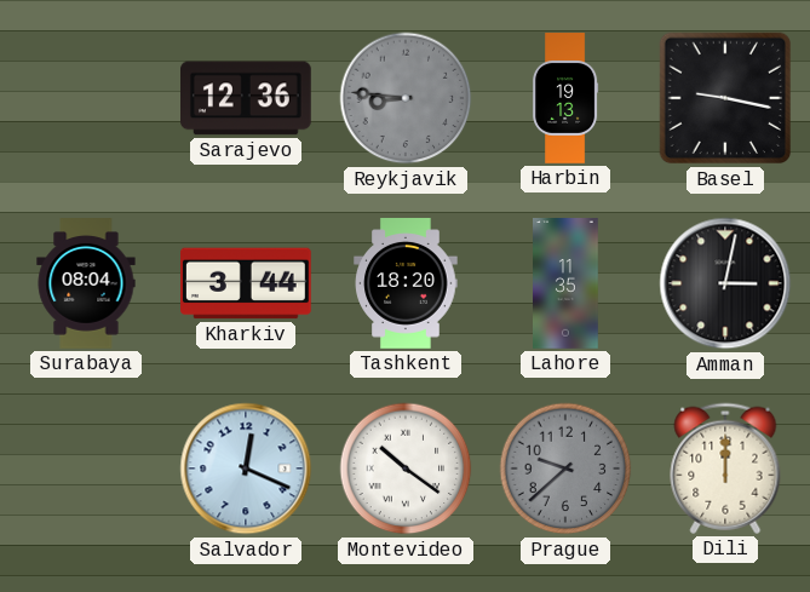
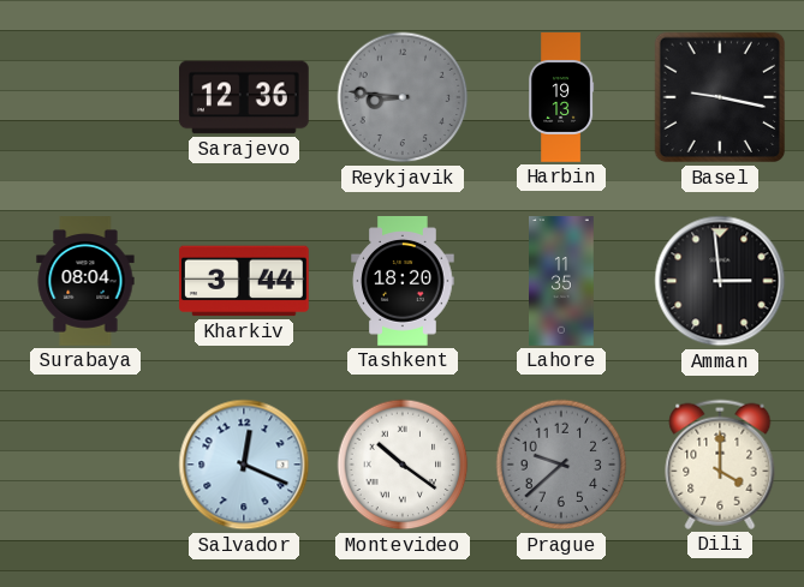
Amman: 3:02 -> 2:59 (720, 281)
Dili: 12:00 -> 4:00 (720, 465)
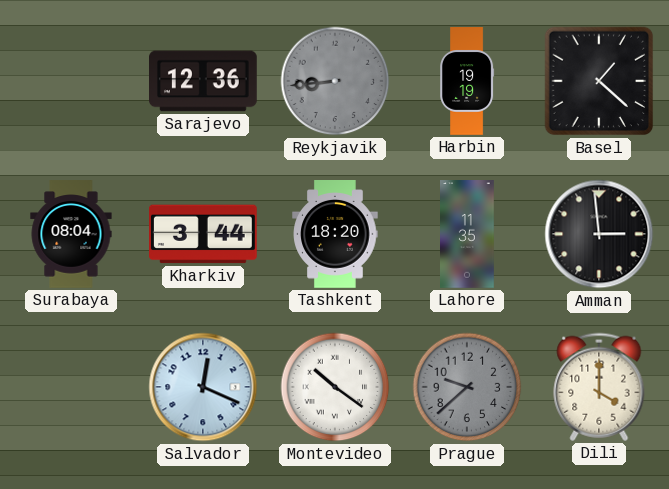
Reykjavik: 8:46 -> 8:44 (335, 81)
Harbin: 19:13 -> 19:19 (468, 81)
Basel: 9:17 -> 1:22 (599, 81)
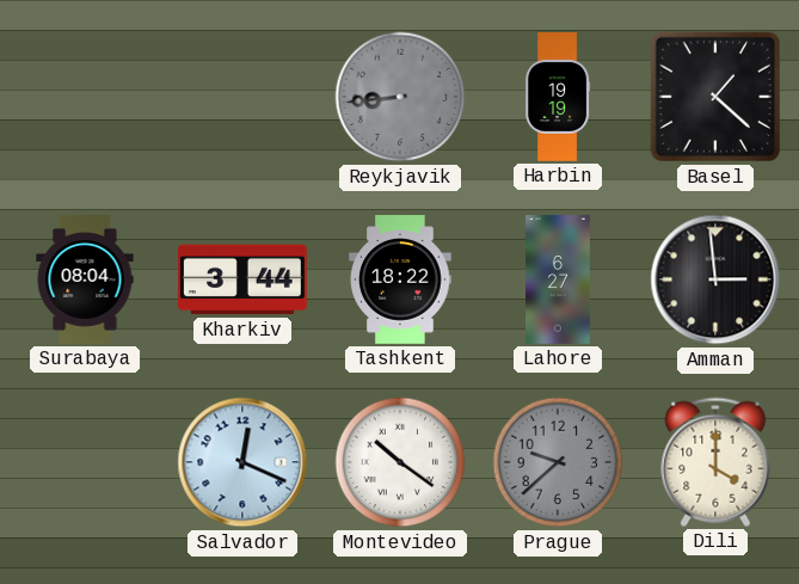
Sarajevo: 12:36 -> none (204, 81)
Tashkent: 18:20 -> 18:22 (400, 279)
Lahore: 11:35 -> 6:27 (559, 279)
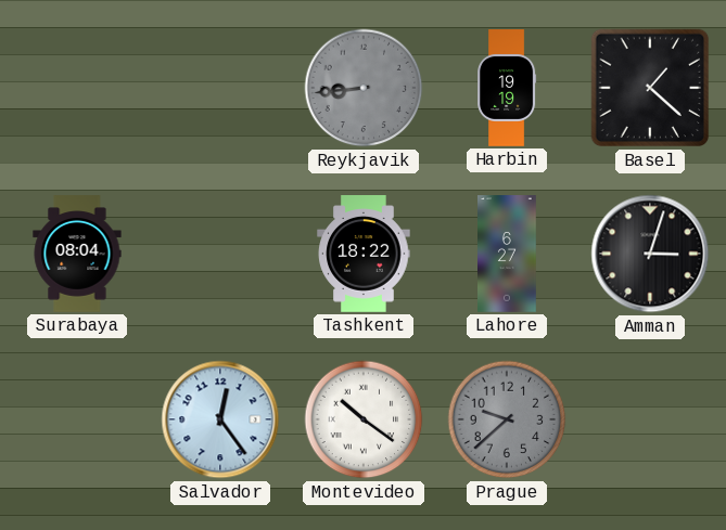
Kharkiv: 3:44 -> none (244, 279)
Amman: 2:59 -> 3:03 (650, 254)
Salvador: 12:19 -> 12:24 (220, 419)
Dili: 4:00 -> none (715, 462)
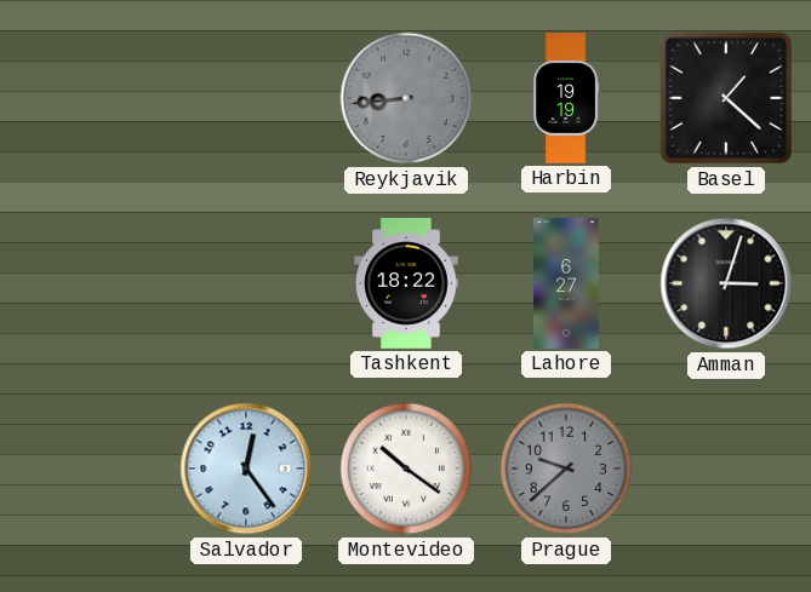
Surabaya: 08:04 -> none (77, 254)
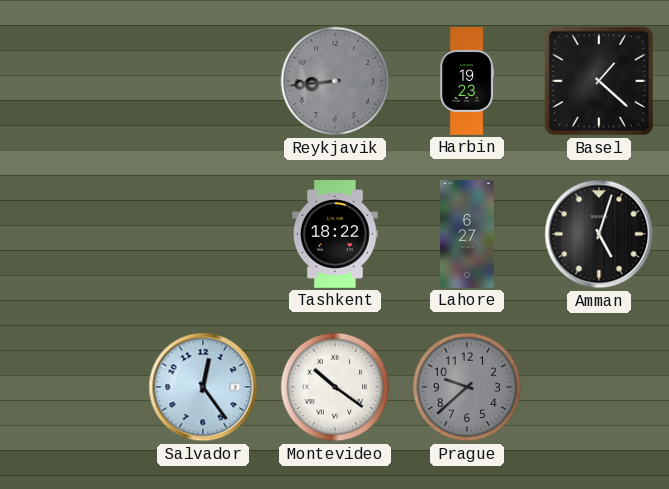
Harbin: 19:19 -> 19:23 (468, 81)
Amman: 3:03 -> 5:03 (599, 234)
